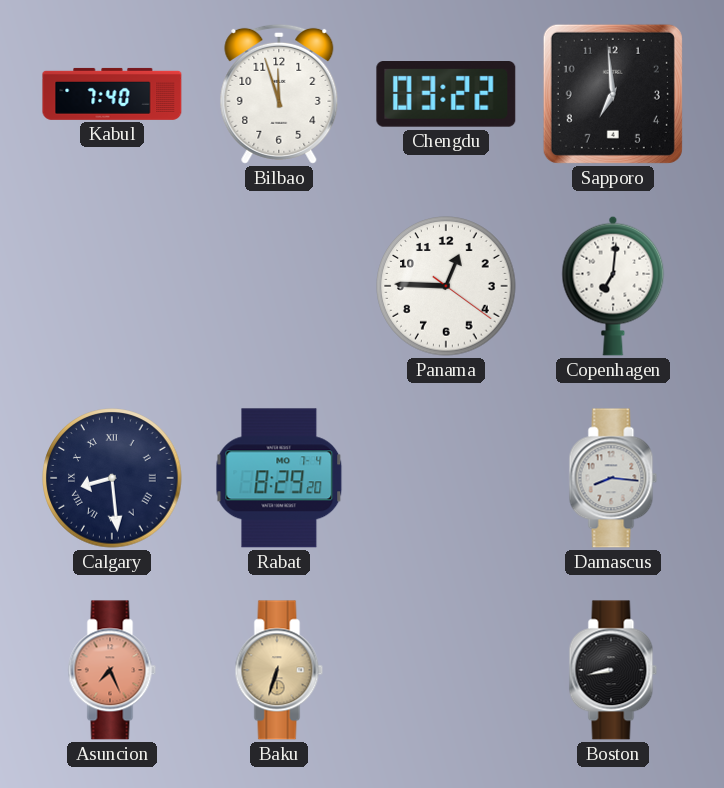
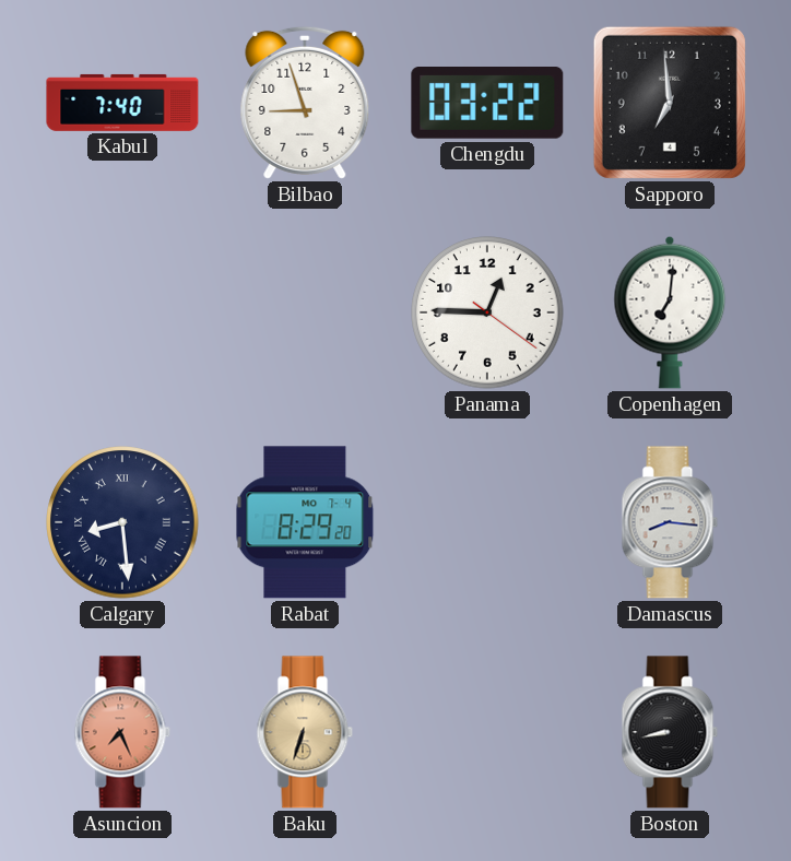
Bilbao: 11:57 -> 8:57 (305, 103)
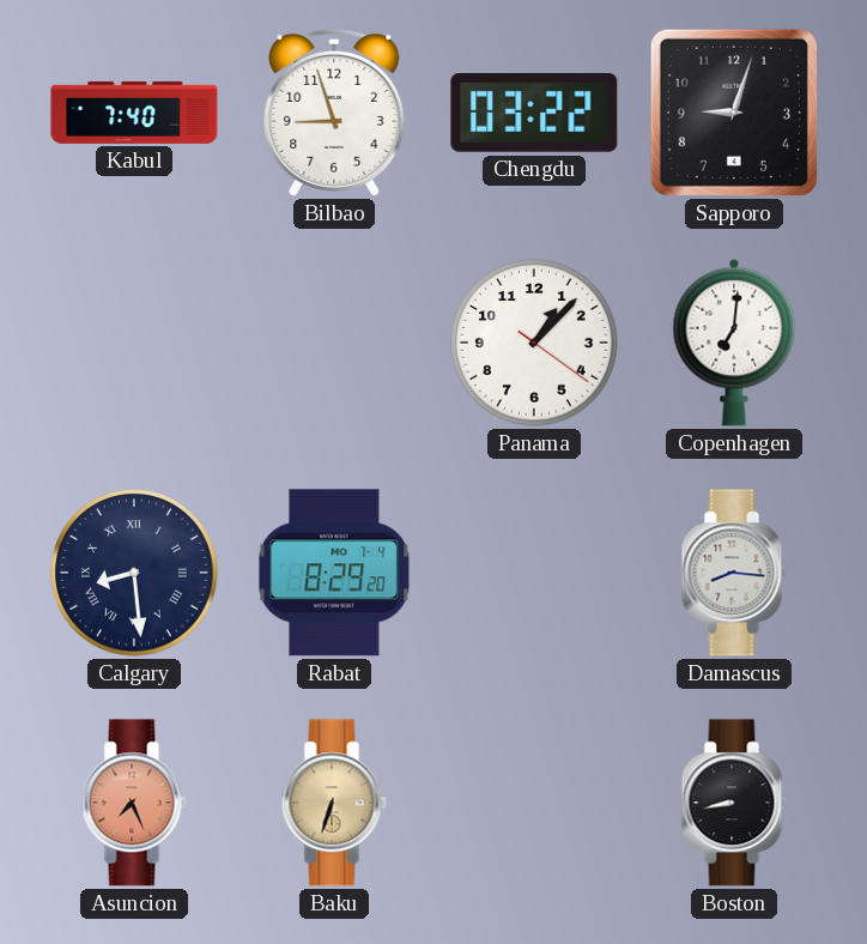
Sapporo: 6:59 -> 9:03 (734, 113)
Panama: 12:45 -> 1:07 (534, 343)
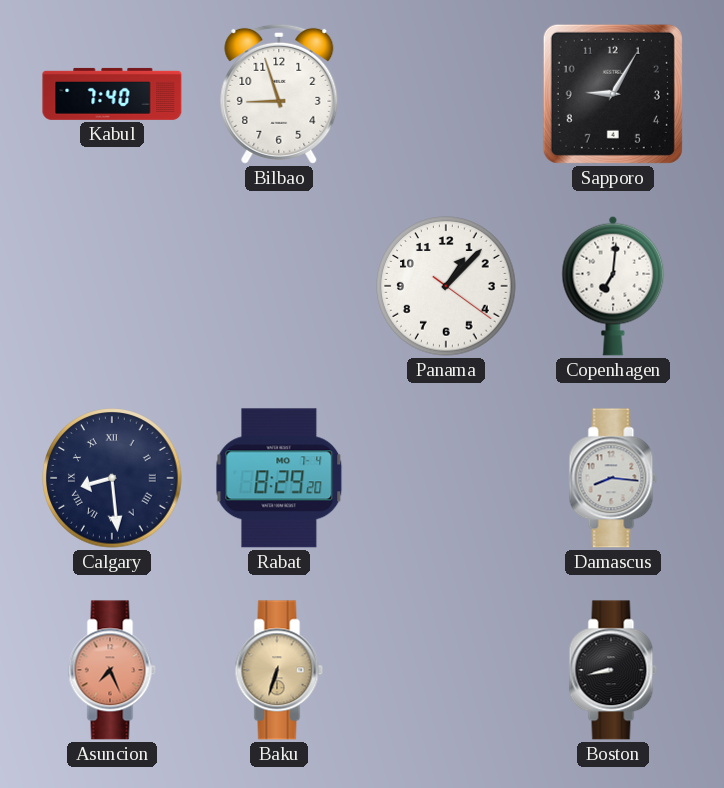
Chengdu: 03:22 -> none (534, 114)
Sapporo: 9:03 -> 9:05 (613, 94)
